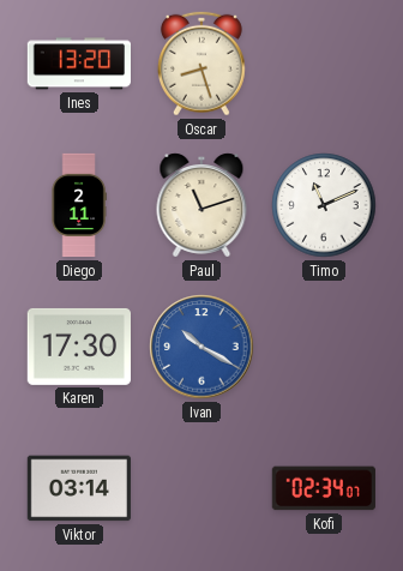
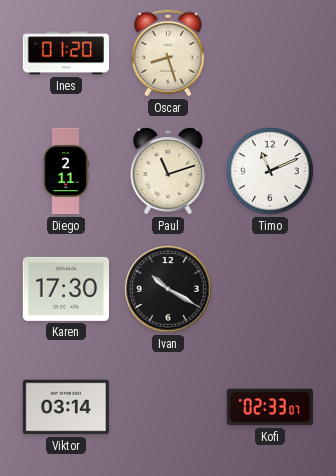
Ines: 13:20 -> 01:20 (65, 53)
Ivan dial: blue -> black (168, 289)
Kofi: 02:34 -> 02:33 (270, 407)
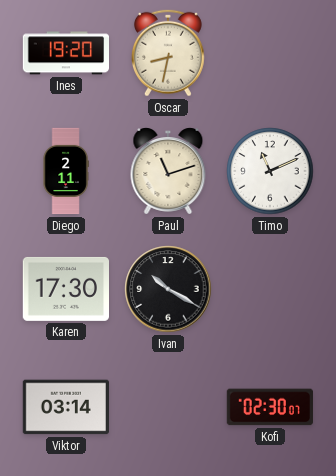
Ines: 01:20 -> 19:20 (65, 53)
Oscar: 8:27 -> 8:32 (168, 53)
Kofi: 02:33 -> 02:30 (270, 407)
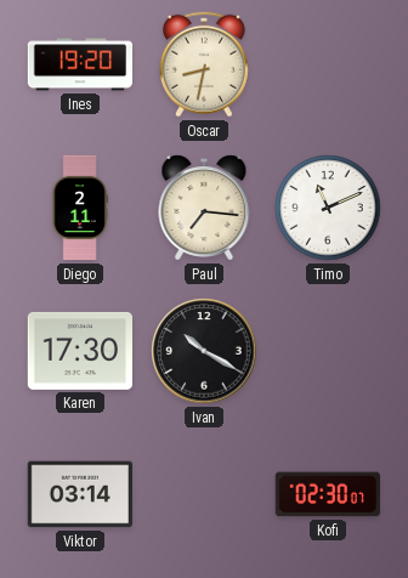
Paul: 11:12 -> 7:16 (204, 208)
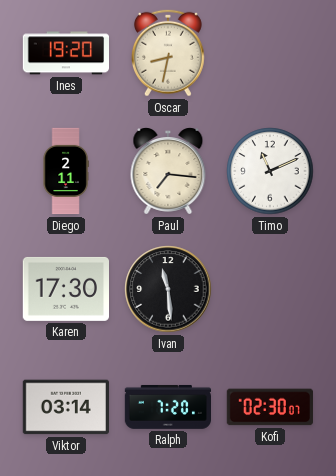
Ivan: 10:20 -> 11:29 (168, 289)
Ralph: none -> 7:20 (167, 407)
